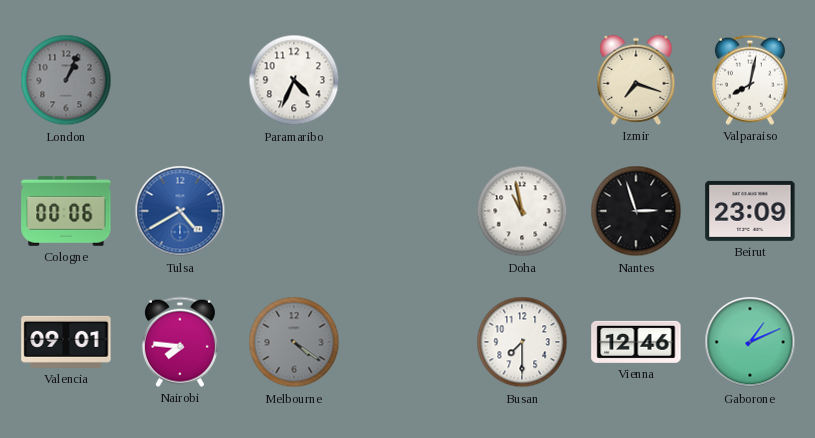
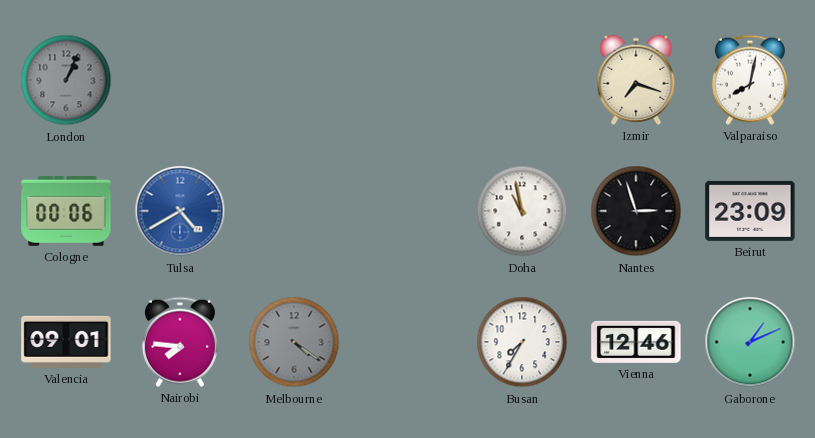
Paramaribo: 4:34 -> none (294, 80)
Busan: 7:30 -> 7:35 (522, 342)
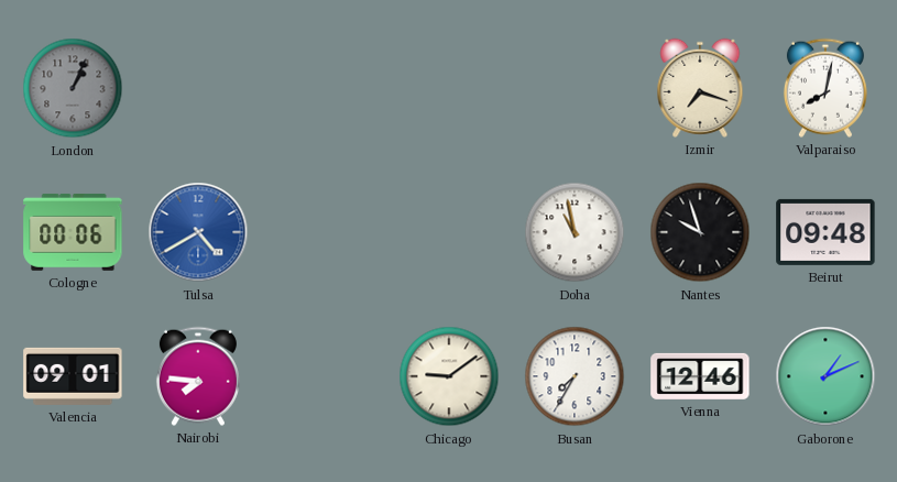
Nantes: 2:57 -> 9:57 (700, 232)
Beirut: 23:09 -> 09:48 (825, 232)
Melbourne: 4:21 -> none (294, 342)
Chicago: none -> 9:09 (449, 376)
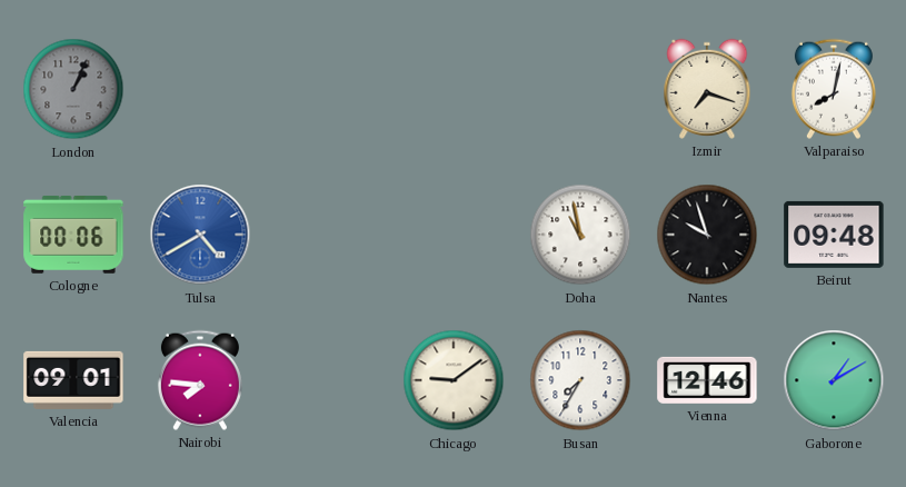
Gaborone: 1:11 -> 1:10 (834, 380)
